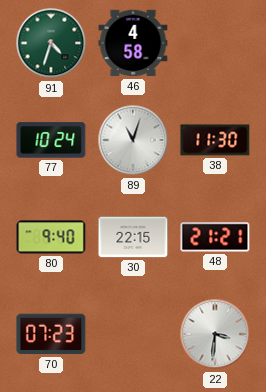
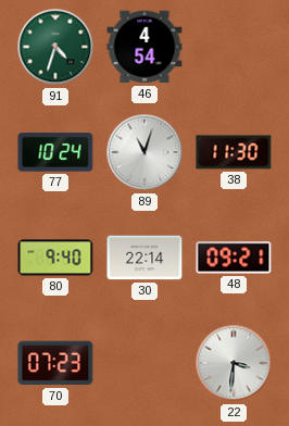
46: 4:58 -> 4:54 (144, 47)
30: 22:15 -> 22:14 (144, 258)
48: 21:21 -> 09:21 (234, 258)
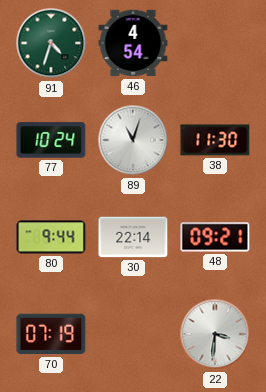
80: 9:40 -> 9:44 (51, 237)
70: 07:23 -> 07:19 (51, 334)
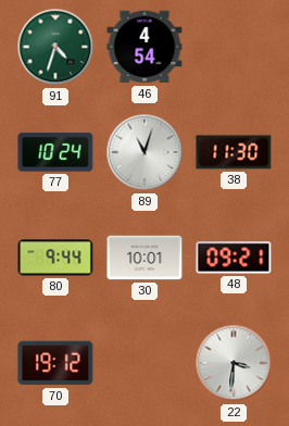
30: 22:14 -> 10:01 (144, 258)
70: 07:19 -> 19:12 (55, 363)
